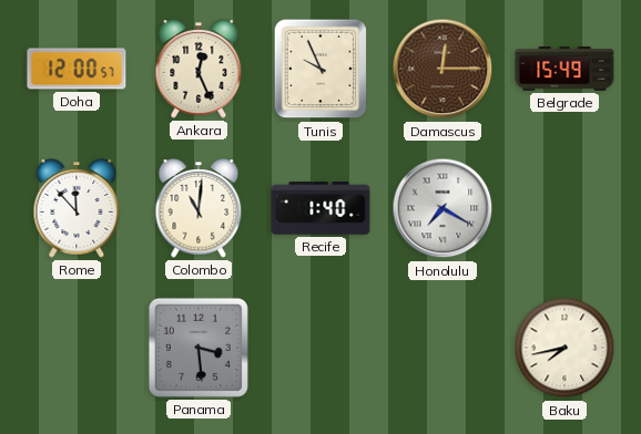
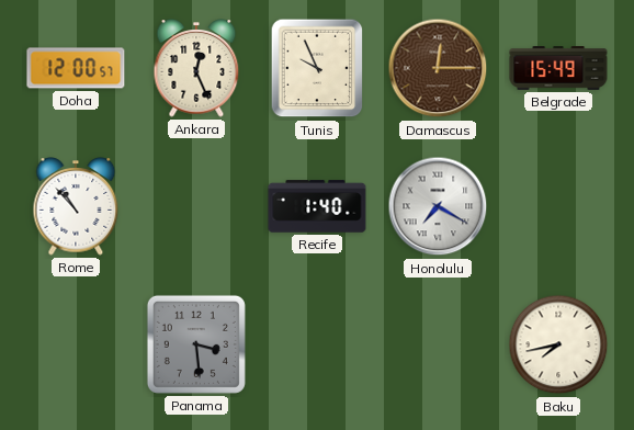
Rome: 11:53 -> 10:53 (76, 206)
Colombo: 11:01 -> none (199, 208)
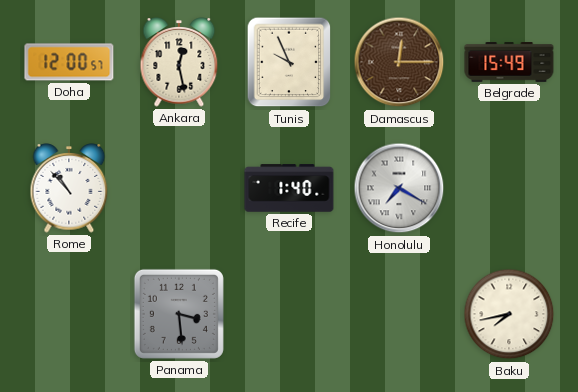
Ankara: 12:26 -> 12:28 (179, 62)
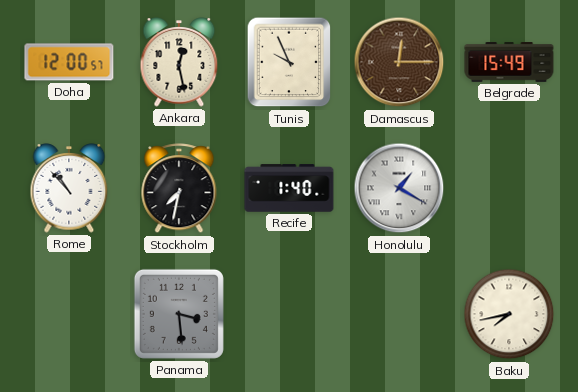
Stockholm: none -> 7:32 (179, 189)
Honolulu: 7:20 -> 1:20 (399, 188)
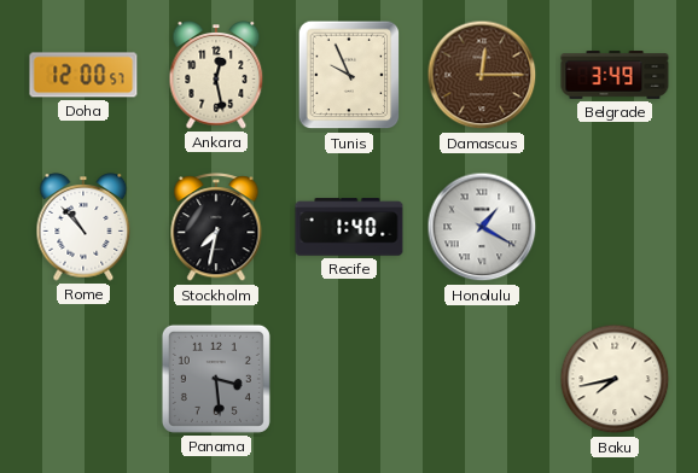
Belgrade: 15:49 -> 3:49 (615, 76)
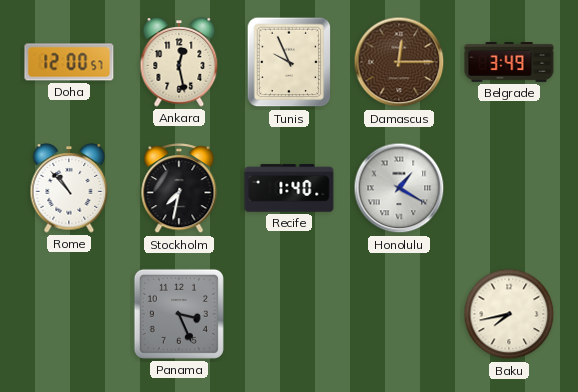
Panama: 3:29 -> 3:26 (179, 314)
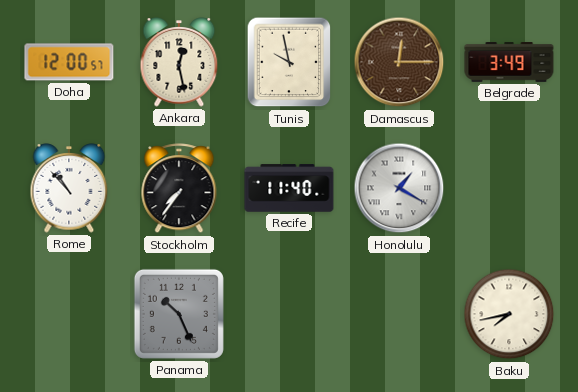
Tunis: 9:56 -> 9:58 (289, 62)
Stockholm: 7:32 -> 7:36 (179, 189)
Recife: 1:40 -> 11:40 (289, 188)
Panama: 3:26 -> 10:26 (179, 314)
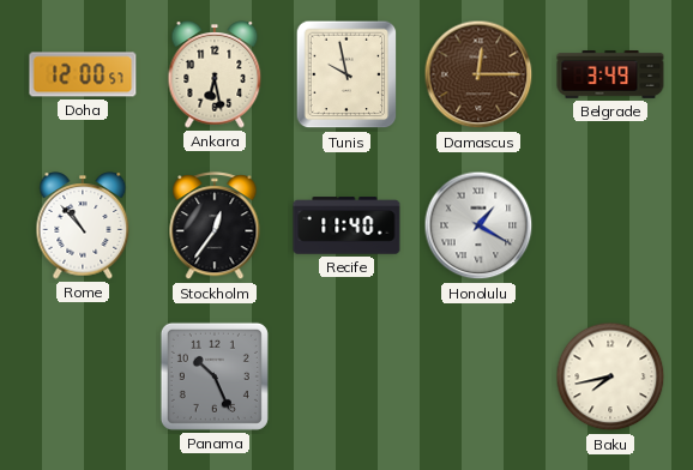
Ankara: 12:28 -> 6:28 (215, 74)
Stockholm: 7:36 -> 12:36 (215, 227)
